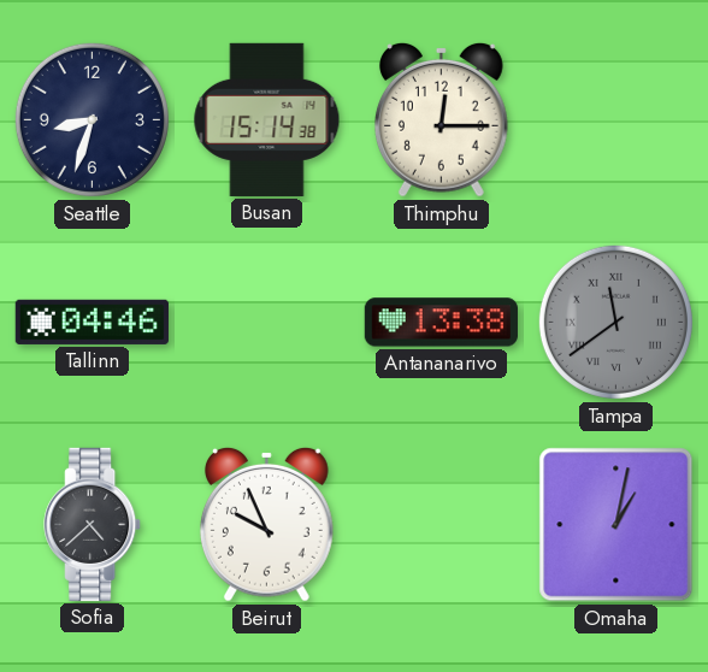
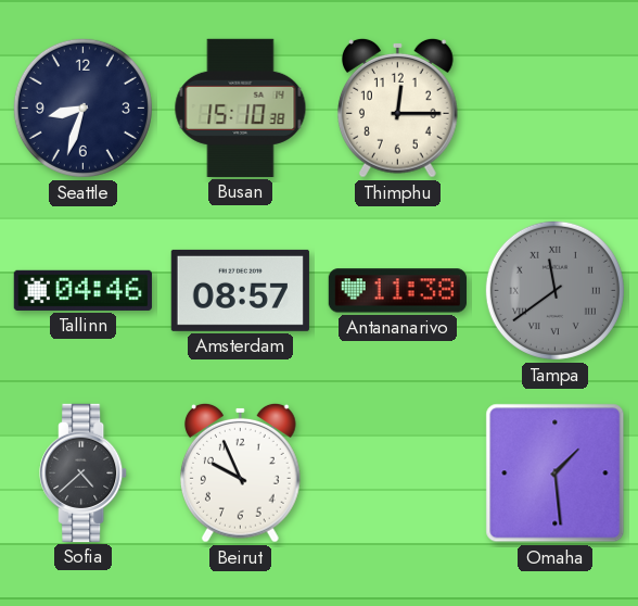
Busan: 15:14 -> 15:10 (241, 108)
Amsterdam: none -> 08:57 (240, 290)
Antananarivo: 13:38 -> 11:38 (397, 291)
Omaha: 1:02 -> 1:29 (556, 474)
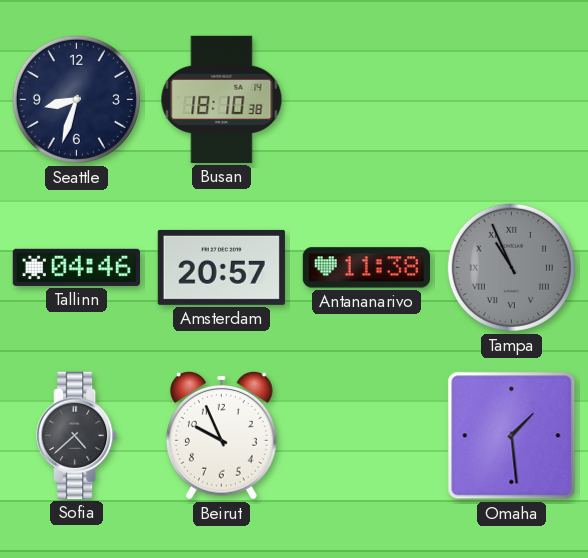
Busan: 15:10 -> 18:10 (222, 99)
Thimphu: 12:15 -> none (398, 108)
Amsterdam: 08:57 -> 20:57 (221, 267)
Tampa: 11:39 -> 10:56 (511, 267)
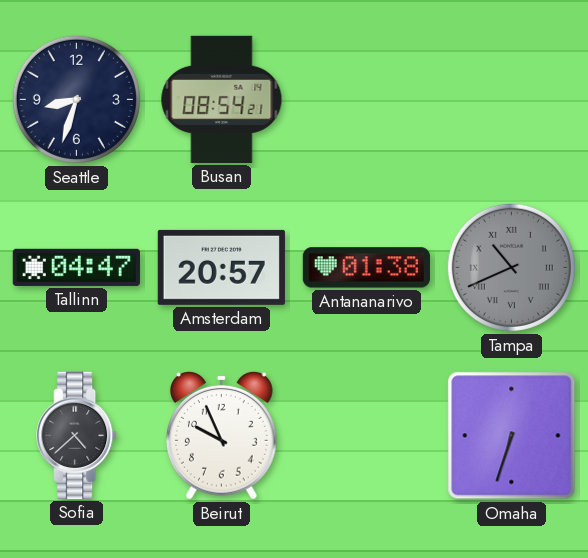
Busan: 18:10 -> 08:54 (222, 99)
Tallinn: 04:46 -> 04:47 (76, 267)
Antananarivo: 11:38 -> 01:38 (366, 268)
Tampa: 10:56 -> 10:41 (511, 267)
Omaha: 1:29 -> 6:33 (512, 436)
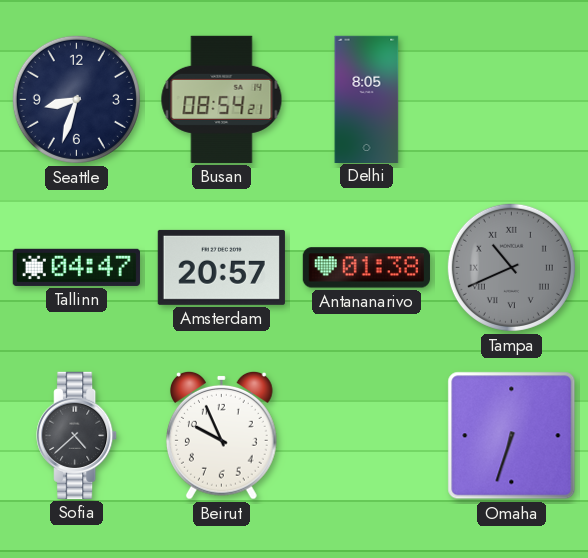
Delhi: none -> 8:05 (367, 99)
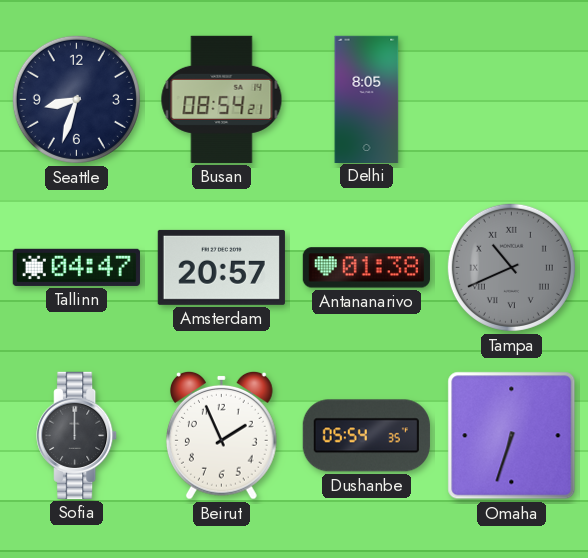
Sofia: 4:38 -> 12:00 (77, 435)
Beirut: 9:56 -> 1:56 (222, 435)
Dushanbe: none -> 05:54 (366, 436)
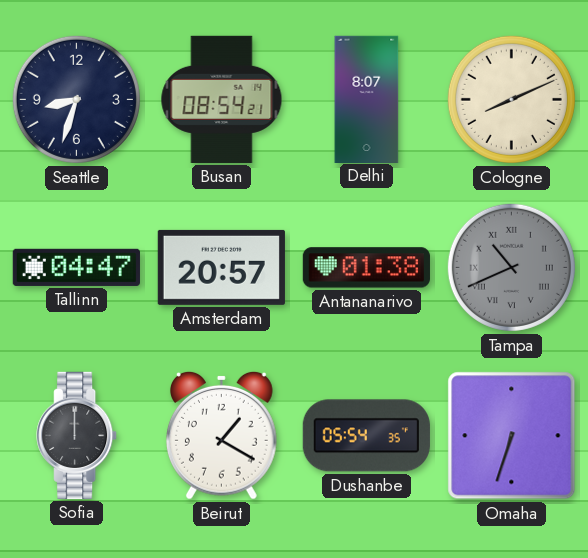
Delhi: 8:05 -> 8:07 (367, 99)
Cologne: none -> 8:11 (511, 99)
Beirut: 1:56 -> 1:20 (222, 435)
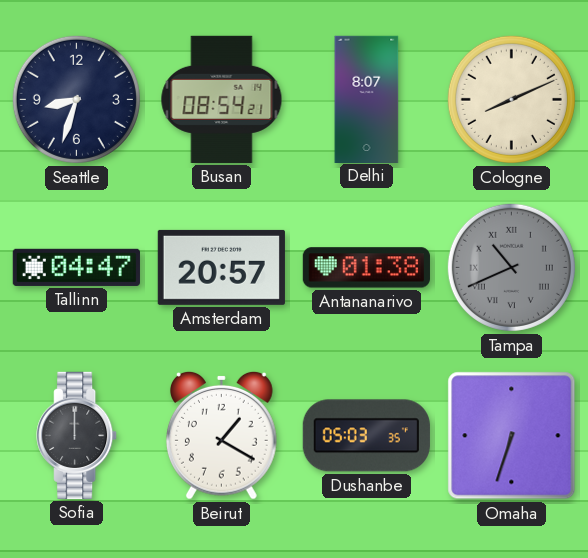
Dushanbe: 05:54 -> 05:03 (366, 436)
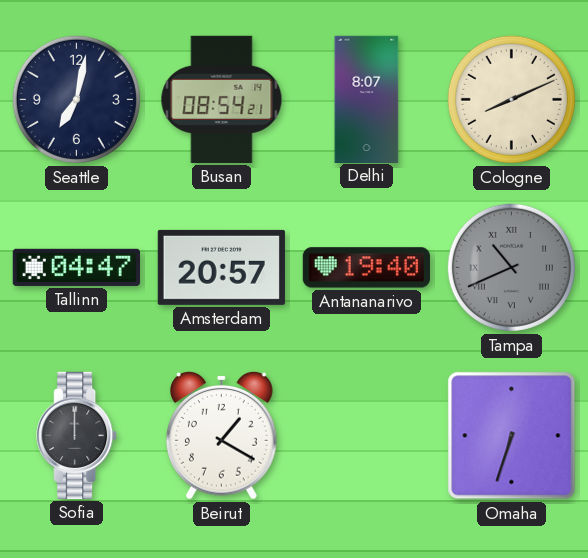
Seattle: 8:33 -> 7:02 (76, 99)
Antananarivo: 01:38 -> 19:40 (366, 268)
Dushanbe: 05:03 -> none (366, 436)
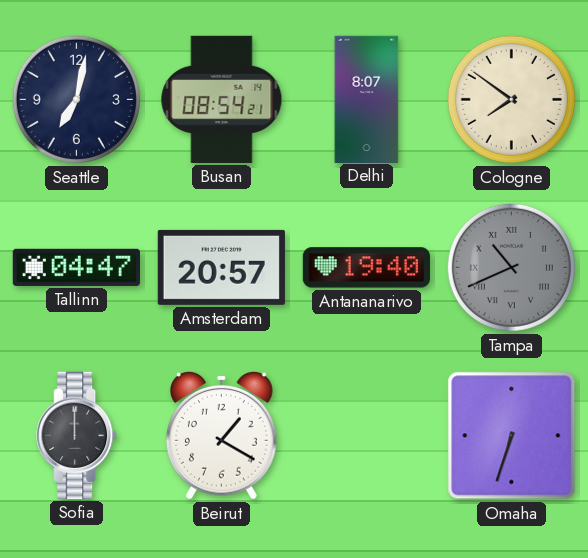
Cologne: 8:11 -> 7:51 (511, 99)
